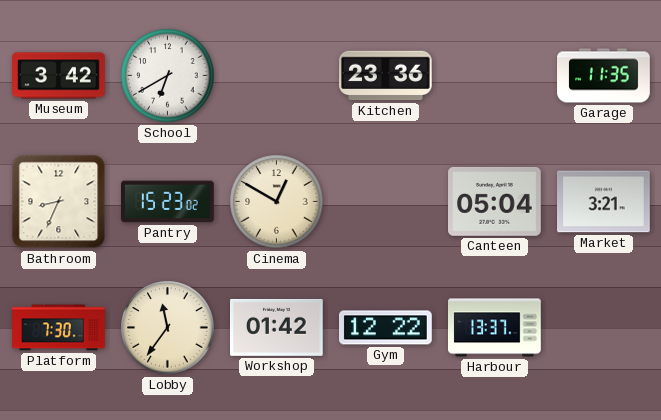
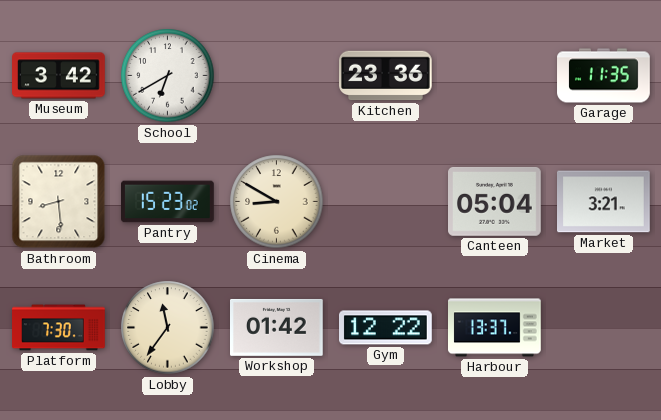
Bathroom: 8:34 -> 8:29 (59, 202)
Cinema: 12:50 -> 8:50 (277, 202)
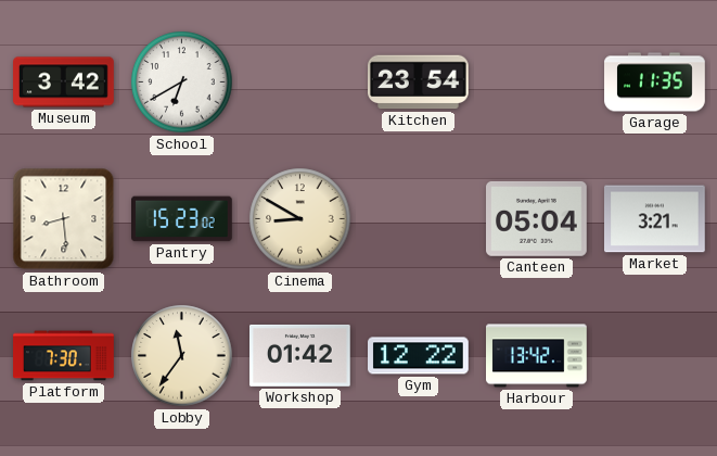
Kitchen: 23:36 -> 23:54 (419, 83)
Harbour: 13:37 -> 13:42 (537, 356)
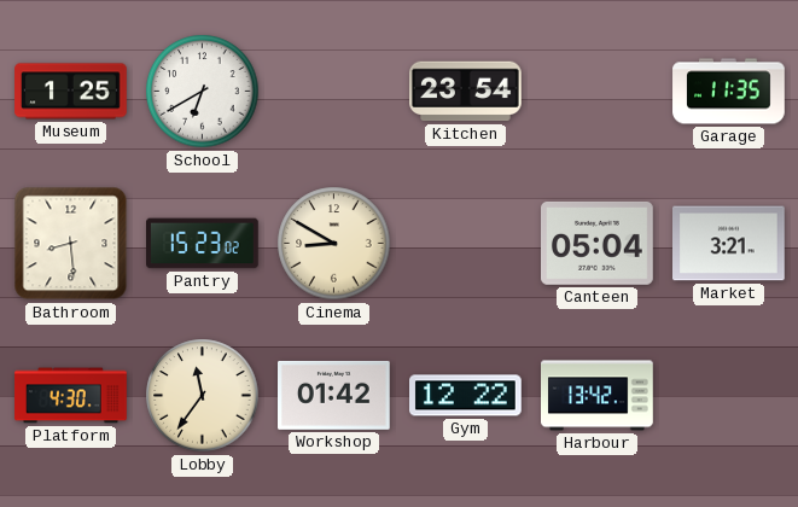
Museum: 3:42 -> 1:25 (71, 92)
Platform: 7:30 -> 4:30 (71, 396)
